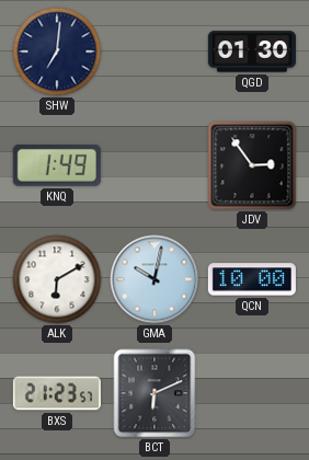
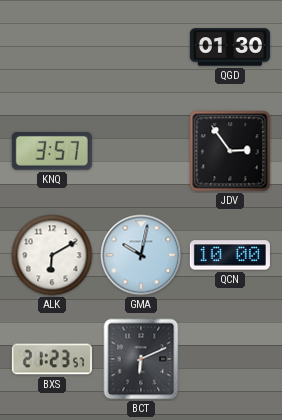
SHW: 7:01 -> none (57, 51)
KNQ: 1:49 -> 3:57 (52, 151)
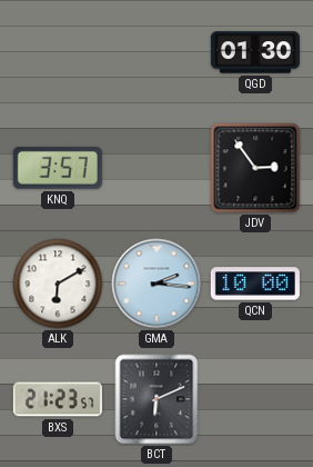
GMA: 10:02 -> 2:16 (156, 284)
